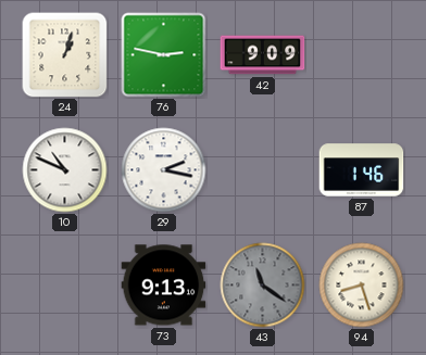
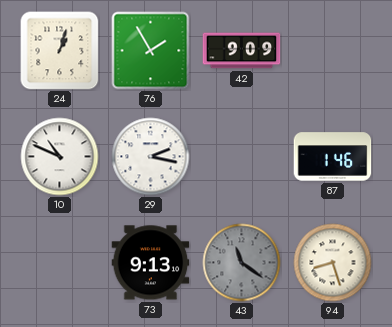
76: 2:47 -> 1:55 (151, 51)
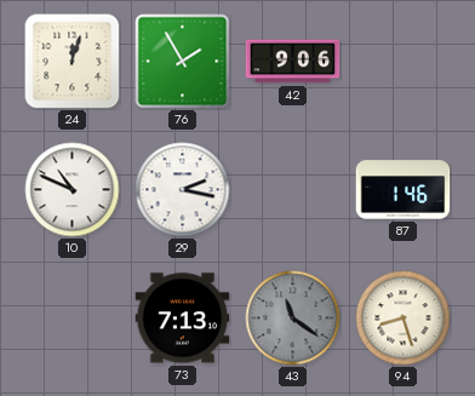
24: 1:03 -> 12:03 (73, 62)
42: 9:09 -> 9:06 (293, 62)
73: 9:13 -> 7:13 (183, 318)
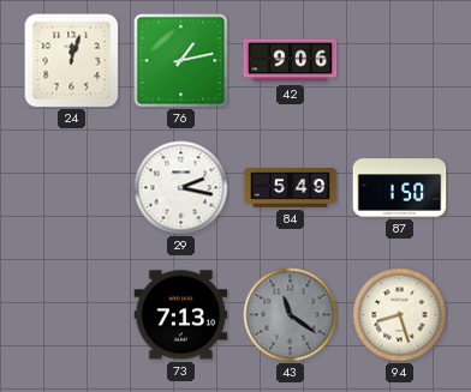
76: 1:55 -> 1:13 (181, 61)
10: 10:49 -> none (73, 190)
84: none -> 5:49 (291, 188)
87: 1:46 -> 1:50 (400, 188)
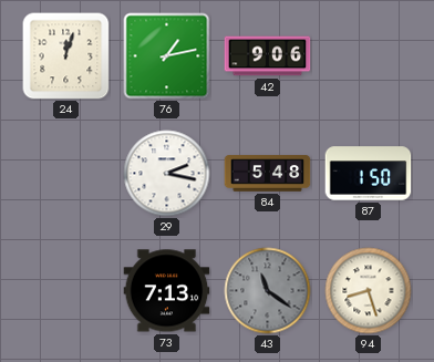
84: 5:49 -> 5:48 (268, 174)
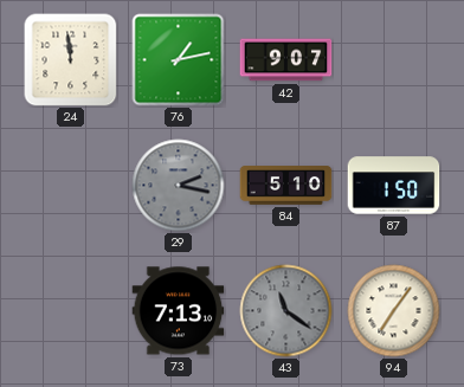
24: 12:03 -> 11:59 (71, 60)
42: 9:06 -> 9:07 (286, 60)
29 dial: white -> grey (179, 186)
84: 5:48 -> 5:10 (286, 186)
94: 8:27 -> 7:06 (394, 311)
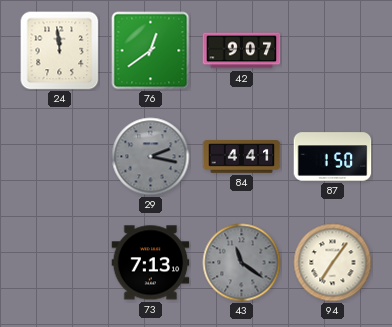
76: 1:13 -> 12:39 (151, 51)
84: 5:10 -> 4:41 (242, 157)
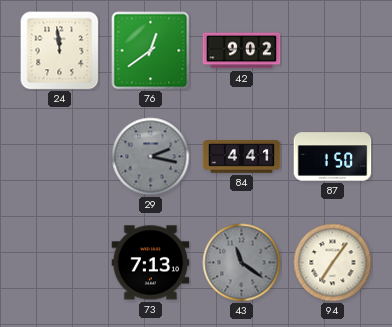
42: 9:07 -> 9:02 (242, 51)
